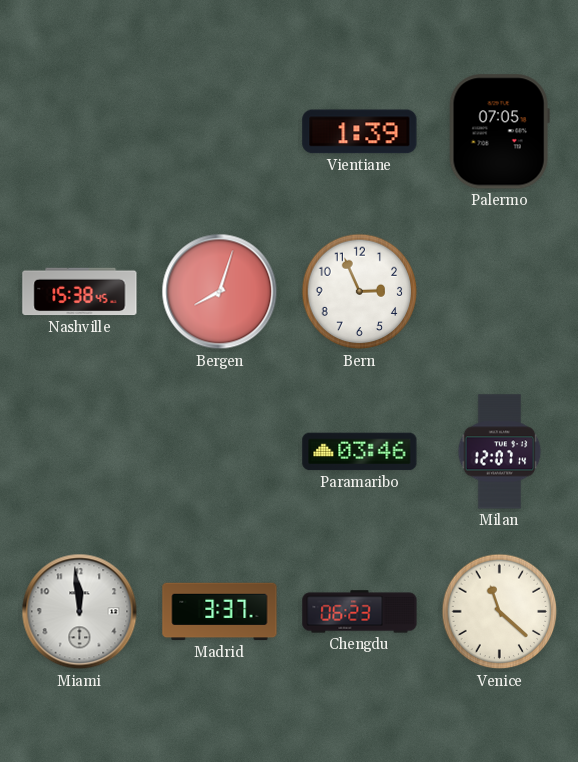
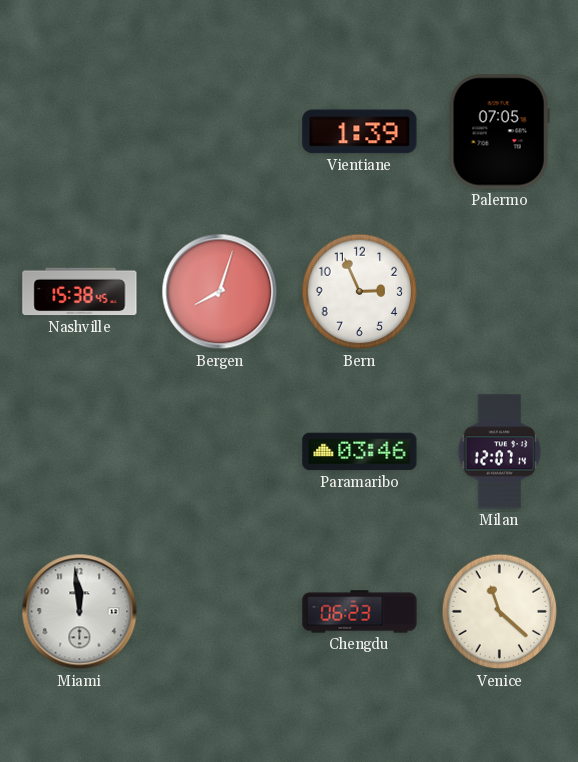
Madrid: 3:37 -> none (220, 612)
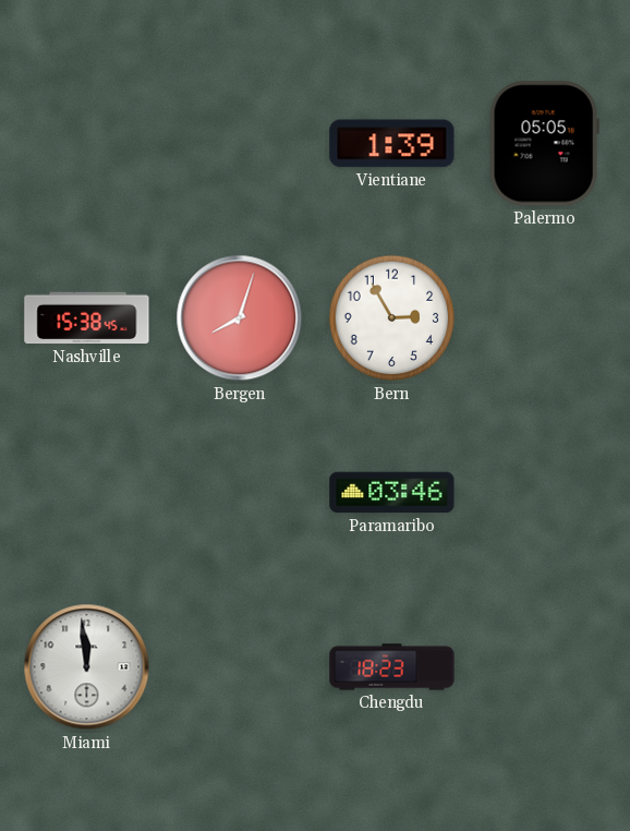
Palermo: 07:05 -> 05:05 (544, 144)
Bern: 2:56 -> 2:55 (392, 318)
Milan: 12:07 -> none (500, 452)
Chengdu: 06:23 -> 18:23 (392, 667)
Venice: 11:22 -> none (500, 612)
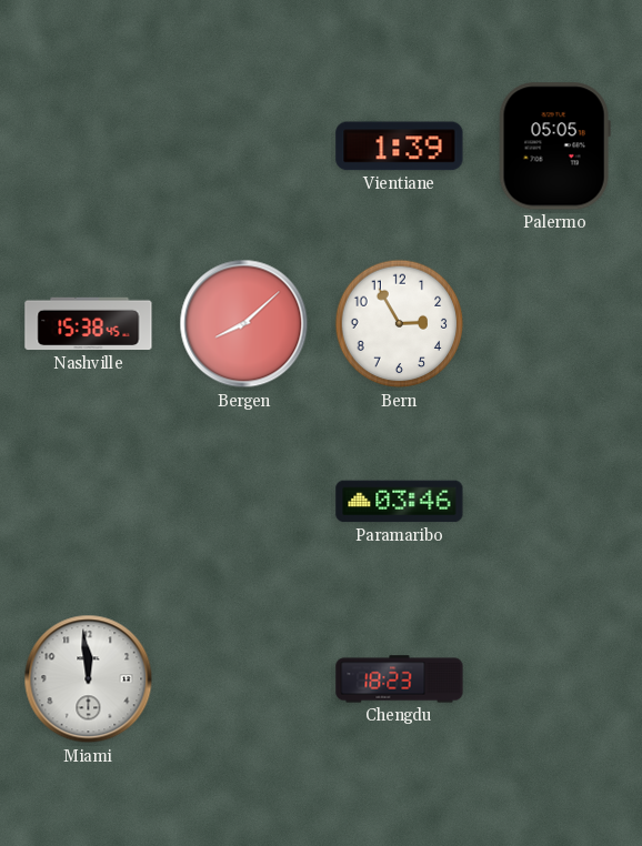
Bergen: 8:03 -> 8:08 (244, 324)
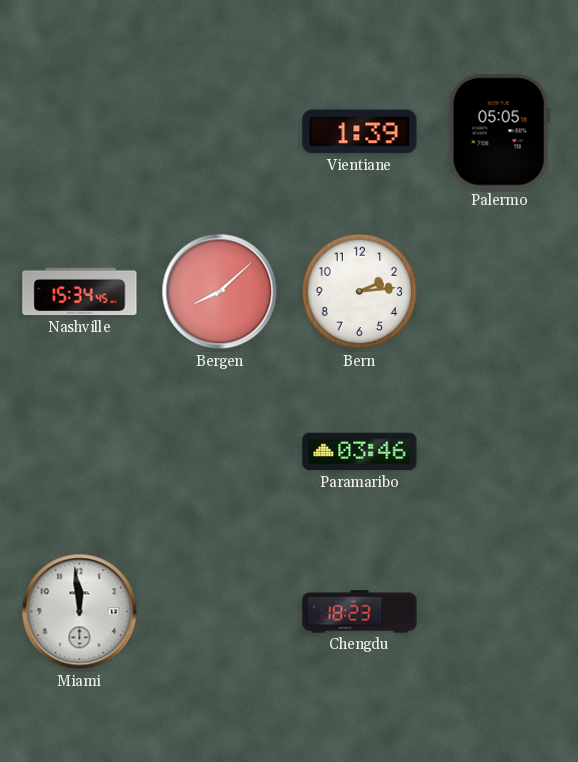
Nashville: 15:38 -> 15:34 (80, 292)
Bern: 2:55 -> 2:14 (360, 292)
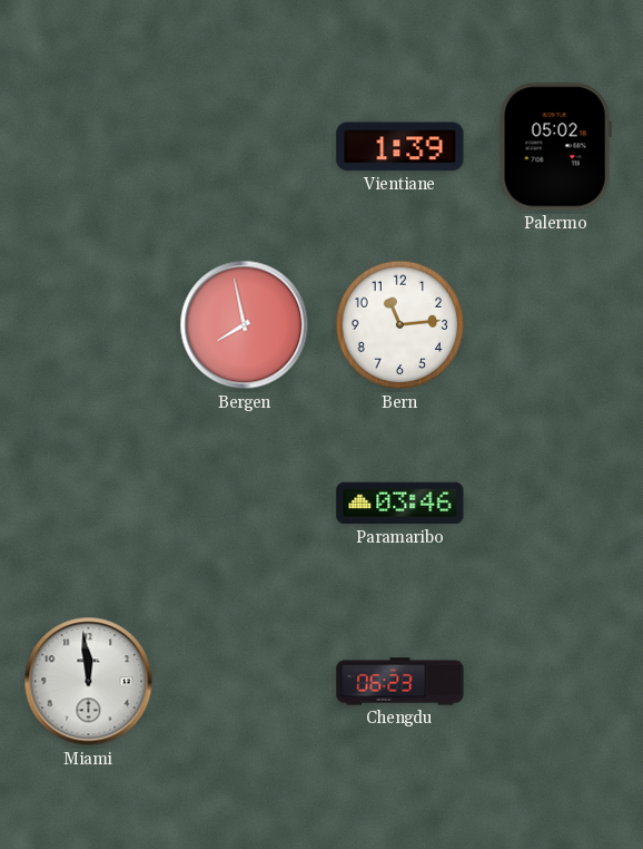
Palermo: 05:05 -> 05:02 (555, 147)
Nashville: 15:34 -> none (80, 292)
Bergen: 8:08 -> 7:58 (245, 325)
Bern: 2:14 -> 11:14 (400, 325)
Chengdu: 18:23 -> 06:23 (400, 682)
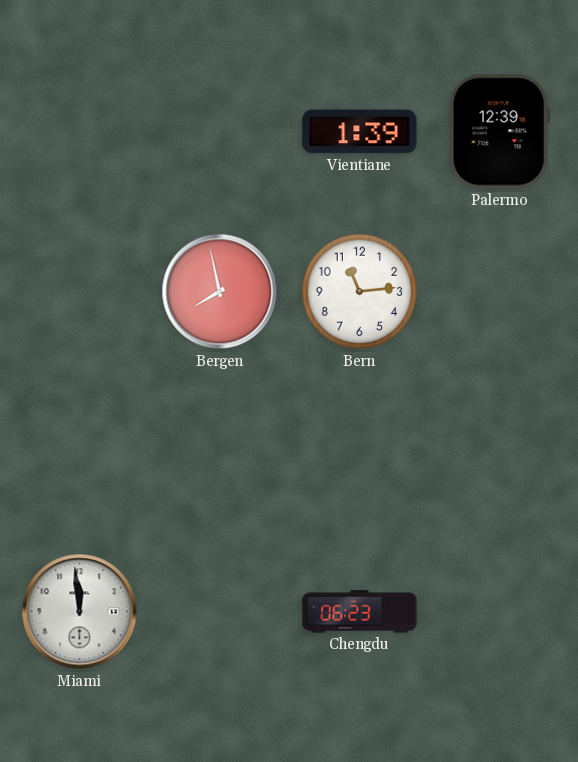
Palermo: 05:02 -> 12:39 (499, 132)
Paramaribo: 03:46 -> none (400, 504)
